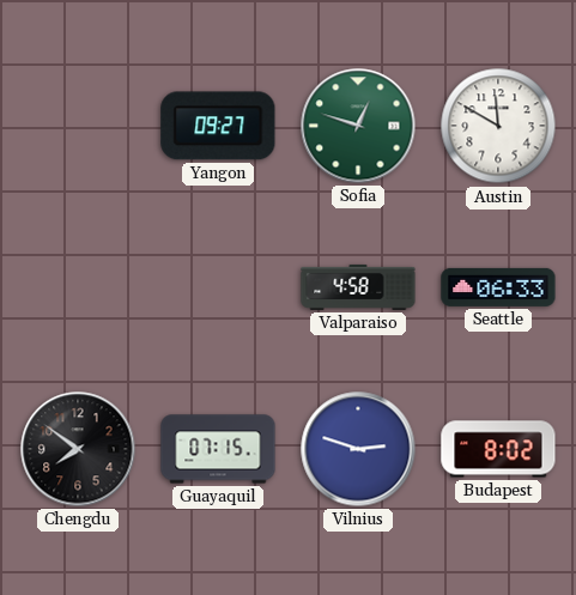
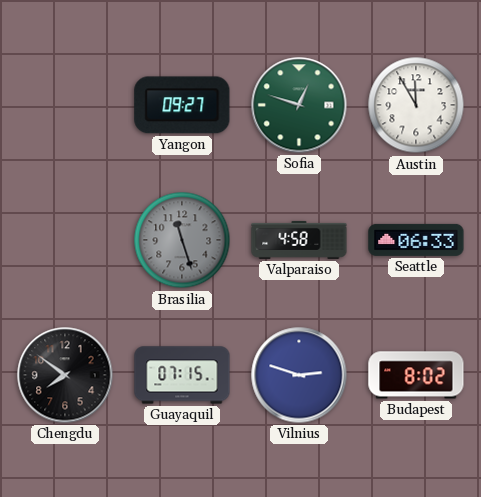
Austin: 11:50 -> 11:55 (416, 105)
Brasilia: none -> 11:27 (182, 240)
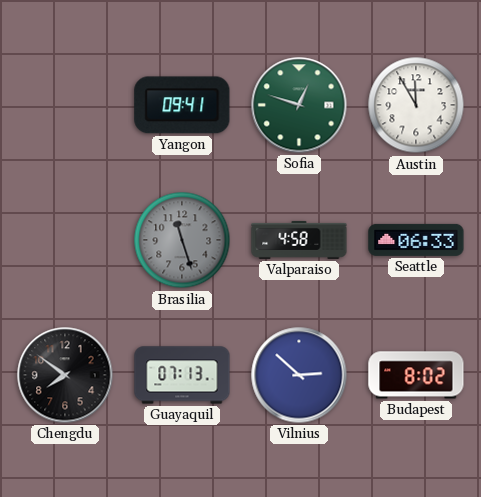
Yangon: 09:27 -> 09:41 (182, 105)
Guayaquil: 07:15 -> 07:13 (182, 375)
Vilnius: 2:48 -> 2:52 (299, 375)
